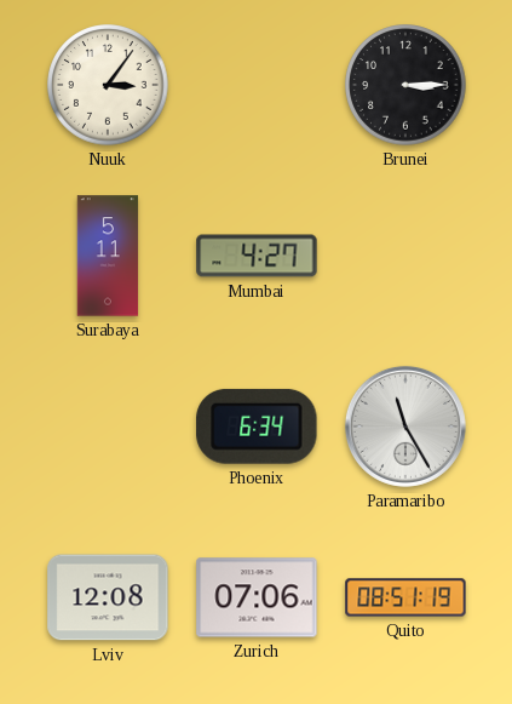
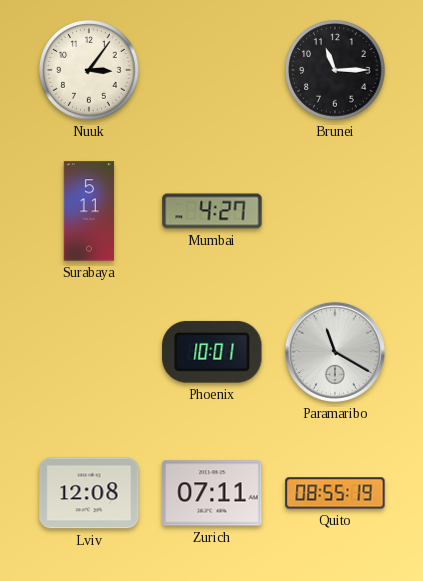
Brunei: 3:15 -> 11:15 (335, 70)
Phoenix: 6:34 -> 10:01 (212, 352)
Paramaribo: 11:25 -> 11:20 (335, 352)
Zurich: 07:06 -> 07:11 (212, 493)
Quito: 08:51 -> 08:55 (335, 493)
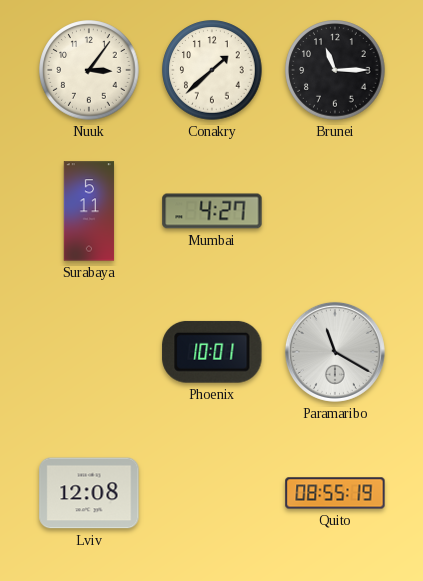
Conakry: none -> 1:38 (212, 70)
Zurich: 07:11 -> none (212, 493)
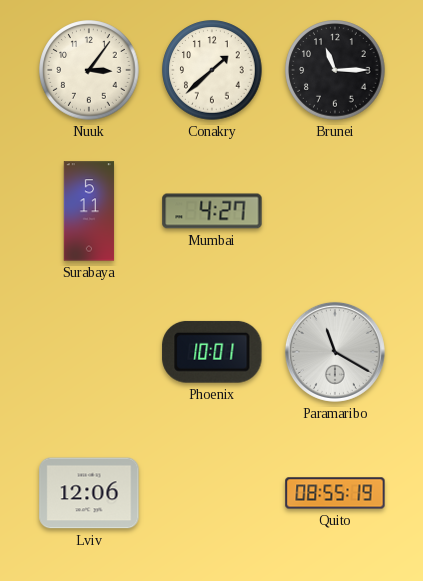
Lviv: 12:08 -> 12:06 (89, 493)
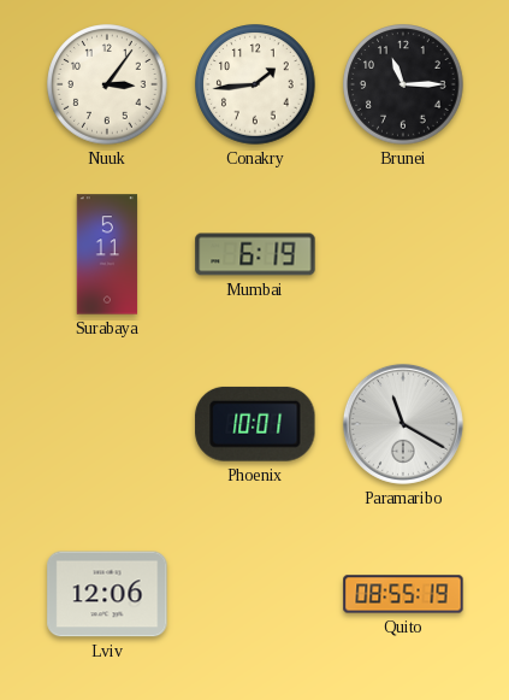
Conakry: 1:38 -> 1:44 (255, 84)
Mumbai: 4:27 -> 6:19 (255, 254)
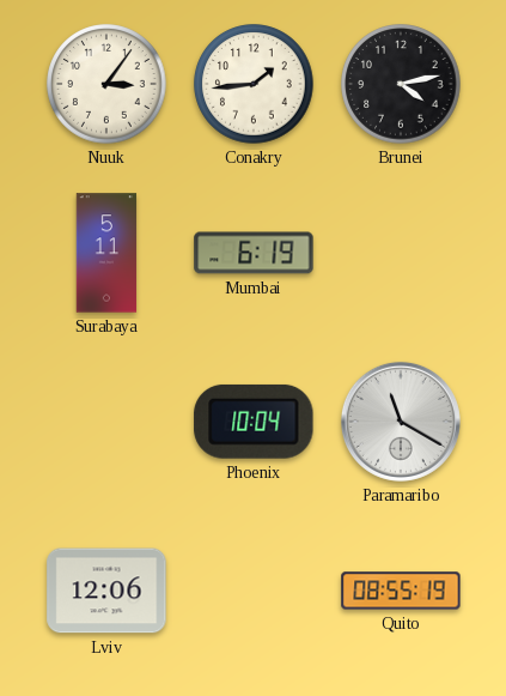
Brunei: 11:15 -> 4:13 (401, 84)
Phoenix: 10:01 -> 10:04 (254, 422)
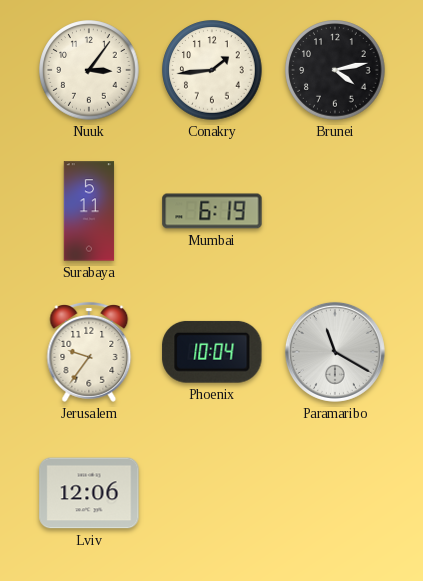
Jerusalem: none -> 9:36 (89, 353)
Quito: 08:55 -> none (401, 591)
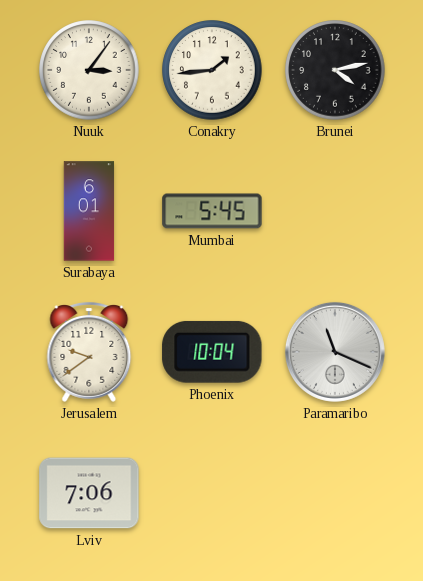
Surabaya: 5:11 -> 6:01 (89, 211)
Mumbai: 6:19 -> 5:45 (212, 211)
Jerusalem: 9:36 -> 9:39 (89, 353)
Paramaribo: 11:20 -> 11:19 (335, 352)
Lviv: 12:06 -> 7:06 (89, 493)
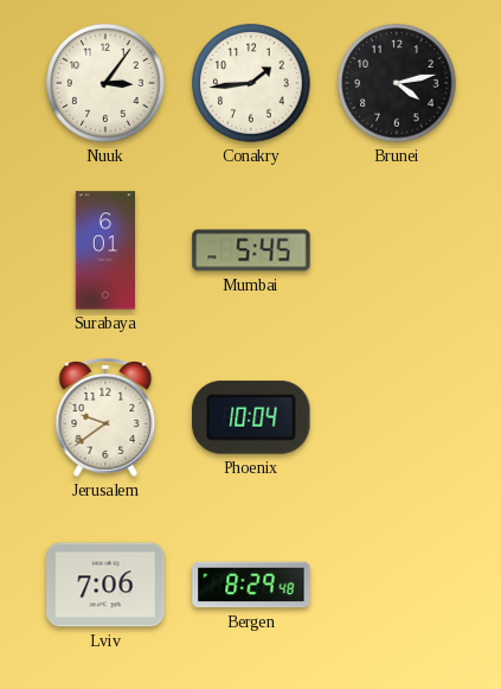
Paramaribo: 11:19 -> none (335, 352)
Bergen: none -> 8:29 (251, 585)
